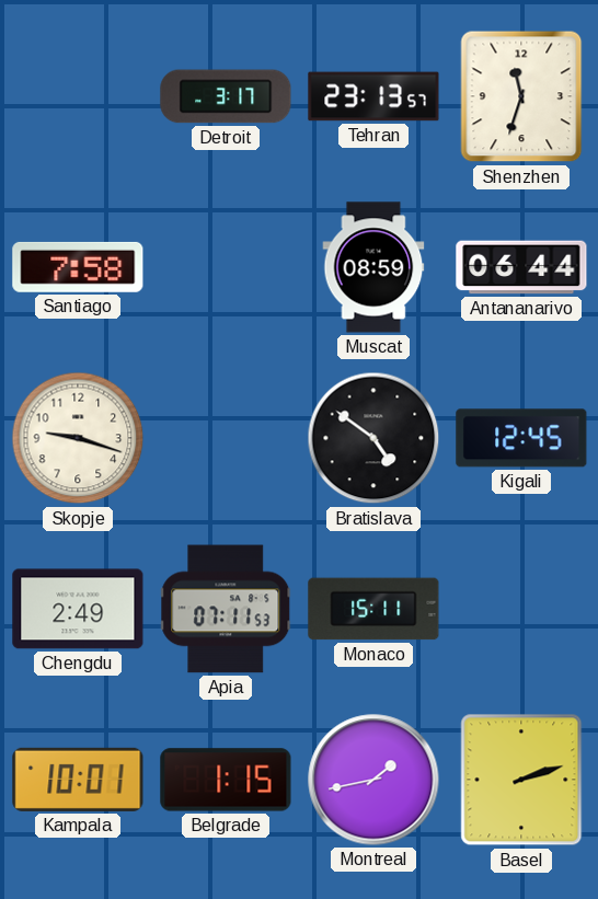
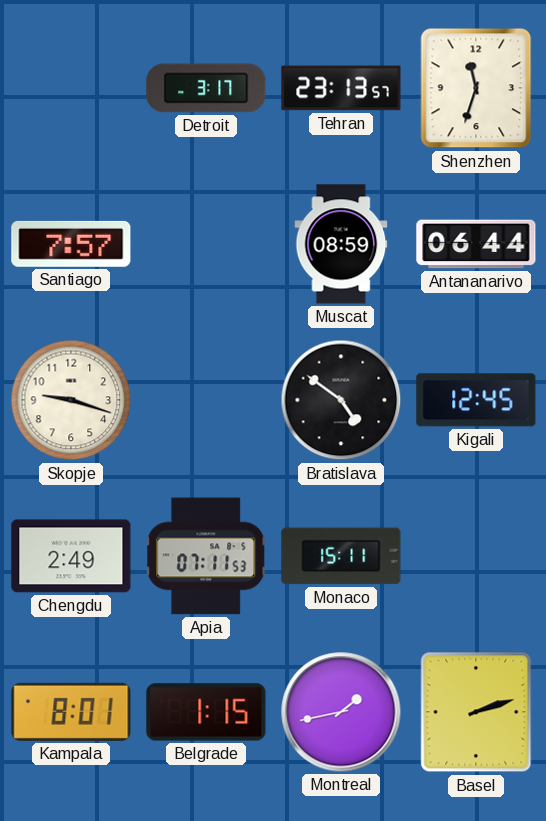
Santiago: 7:58 -> 7:57 (71, 244)
Kampala: 10:01 -> 8:01 (71, 712)
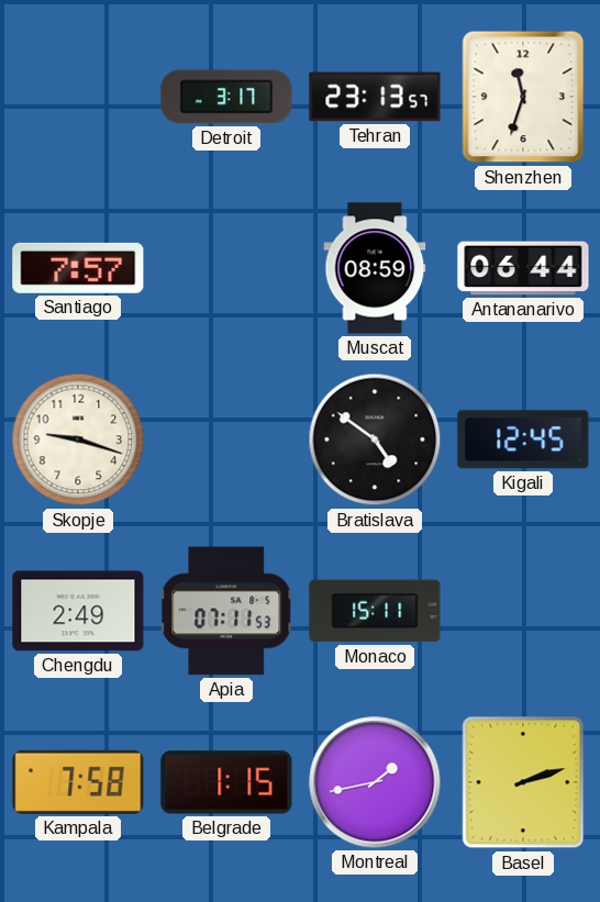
Kampala: 8:01 -> 7:58 (78, 782)
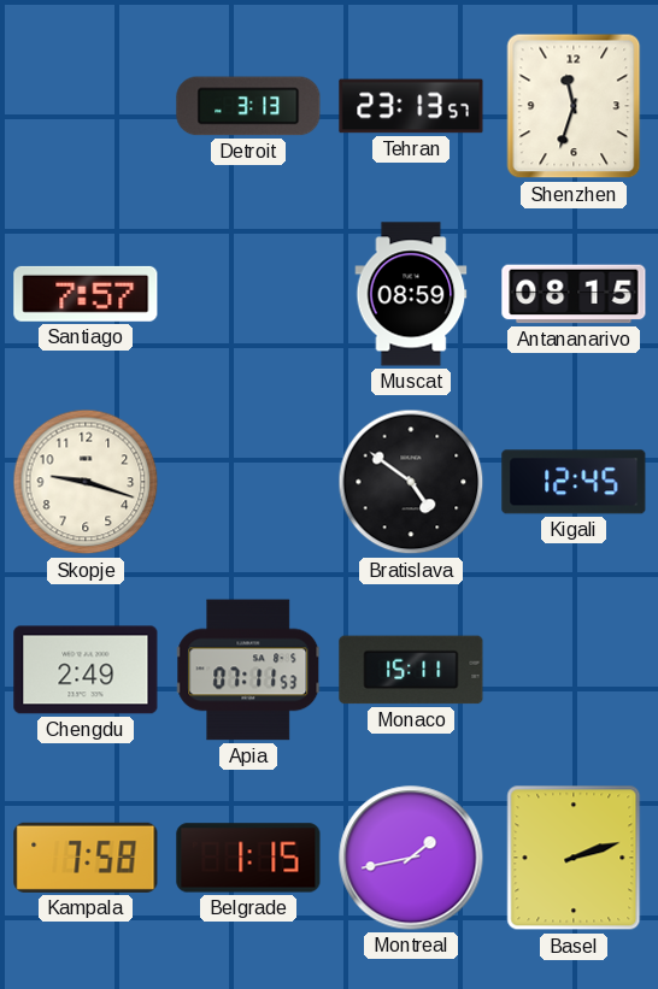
Detroit: 3:17 -> 3:13 (248, 106)
Antananarivo: 06:44 -> 08:15 (574, 294)
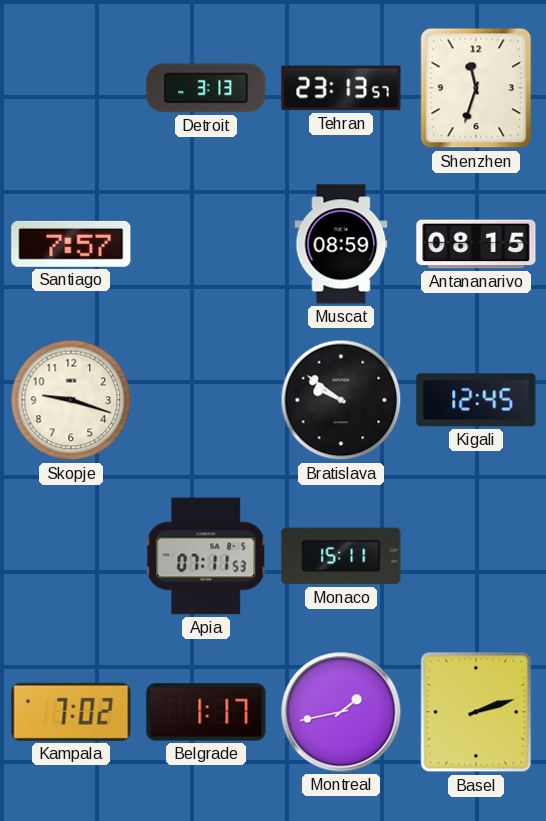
Bratislava: 4:51 -> 9:51 (341, 400)
Chengdu: 2:49 -> none (86, 670)
Kampala: 7:58 -> 7:02 (71, 712)
Belgrade: 1:15 -> 1:17 (206, 712)
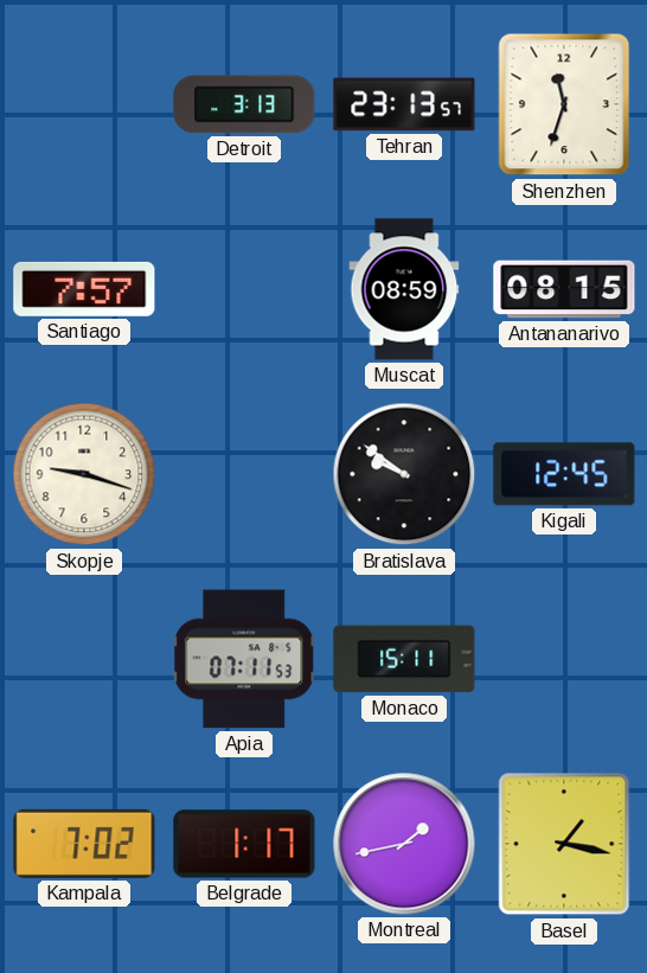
Basel: 2:12 -> 1:17 (564, 844)
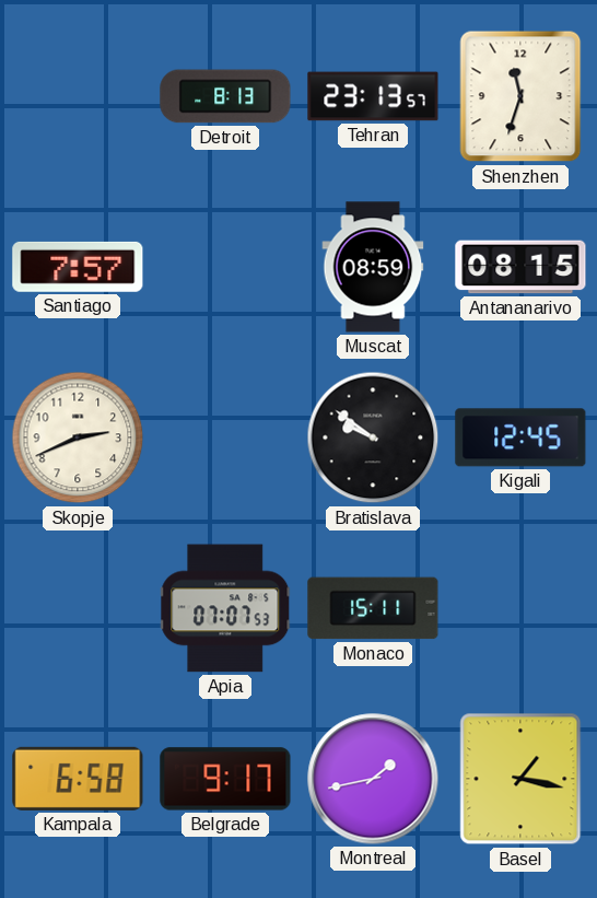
Detroit: 3:13 -> 8:13 (225, 96)
Skopje: 9:18 -> 2:41 (78, 438)
Apia: 07:11 -> 07:07 (226, 608)
Kampala: 7:02 -> 6:58 (78, 779)
Belgrade: 1:17 -> 9:17 (225, 779)
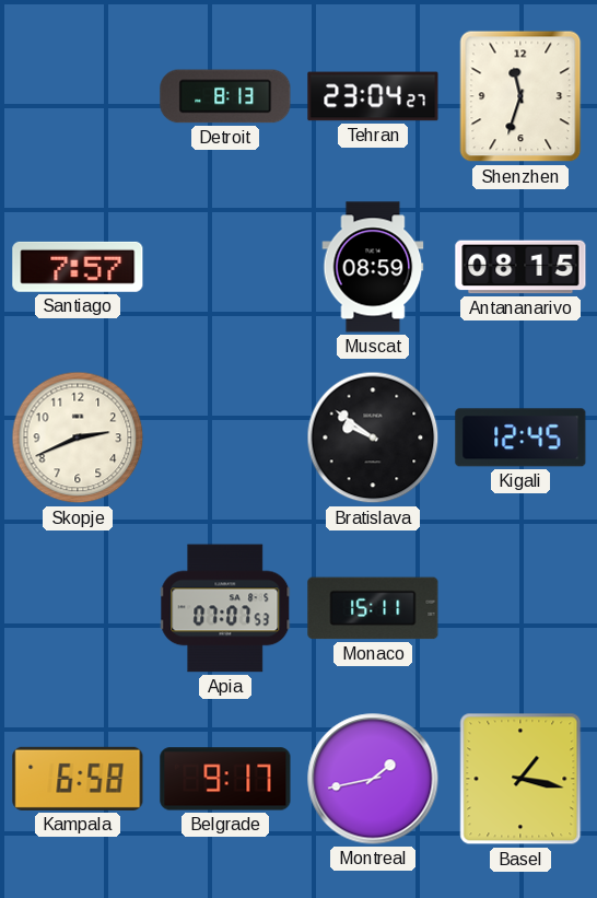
Tehran: 23:13 -> 23:04 (373, 96)
